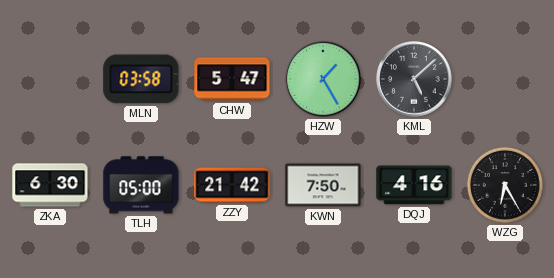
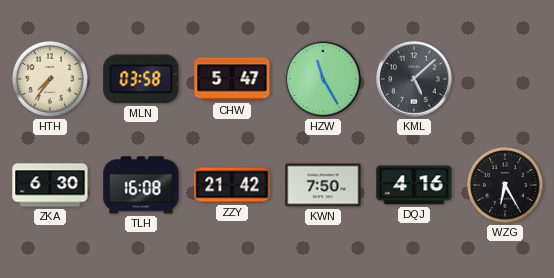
HTH: none -> 7:36 (50, 79)
HZW: 1:25 -> 11:25 (323, 79)
TLH: 05:00 -> 16:08 (141, 185)
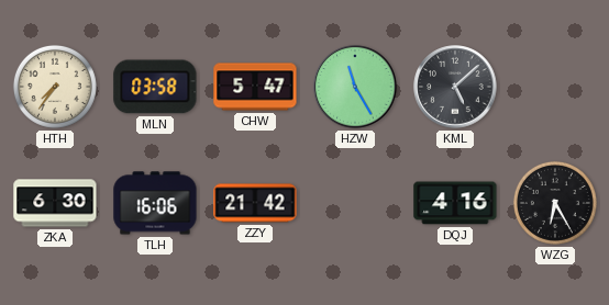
TLH: 16:08 -> 16:06 (155, 203)
KWN: 7:50 -> none (323, 185)
